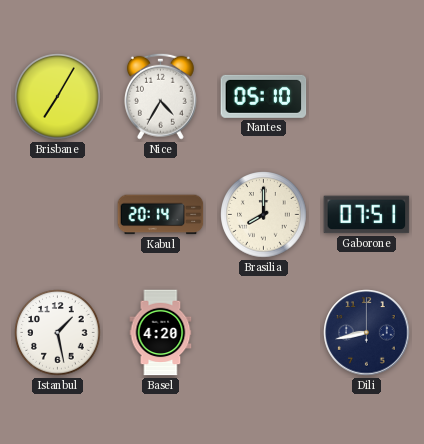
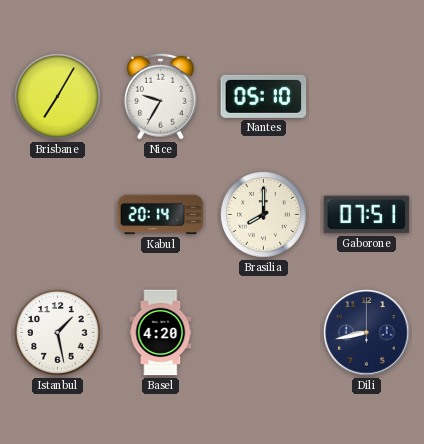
Nice: 4:35 -> 9:35 (160, 96)
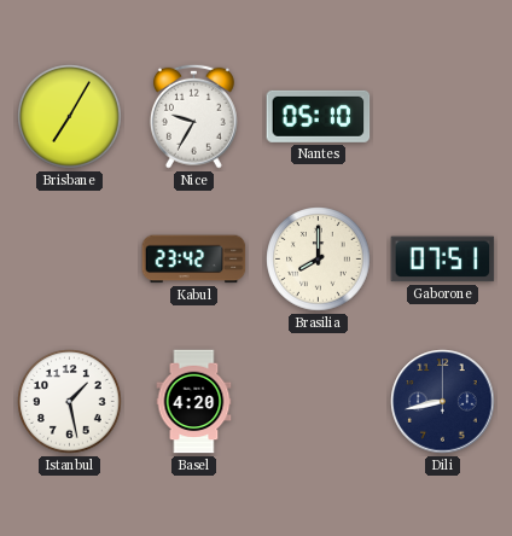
Kabul: 20:14 -> 23:42 (194, 260)
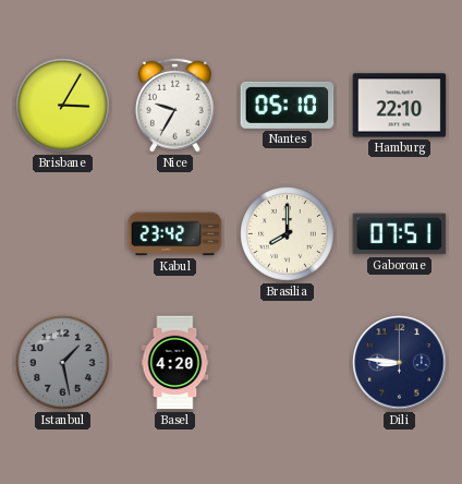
Brisbane: 7:05 -> 3:05 (63, 106)
Hamburg: none -> 22:10 (400, 106)
Istanbul dial: white -> grey (63, 363)
Dili: 8:43 -> 8:46 (400, 363)
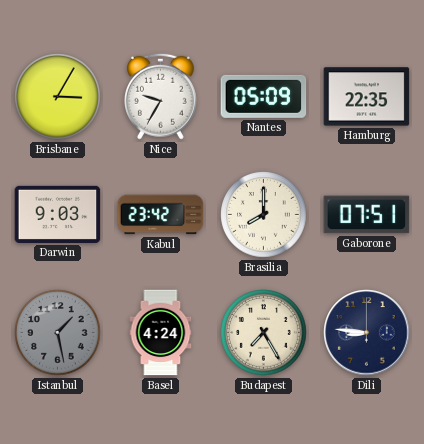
Nantes: 05:10 -> 05:09 (264, 96)
Hamburg: 22:10 -> 22:35 (367, 97)
Darwin: none -> 9:03 (58, 214)
Basel: 4:20 -> 4:24 (161, 333)
Budapest: none -> 7:25 (264, 333)
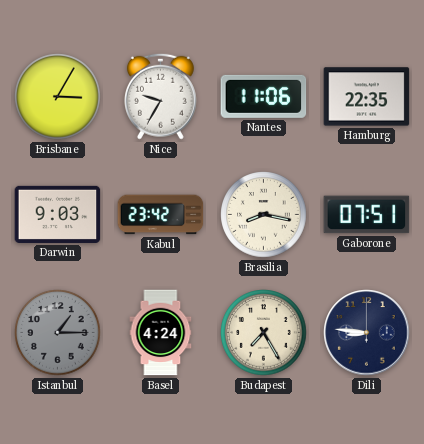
Nantes: 05:09 -> 11:06 (264, 96)
Brasilia: 8:00 -> 8:17 (264, 215)
Istanbul: 1:28 -> 1:15 (58, 333)
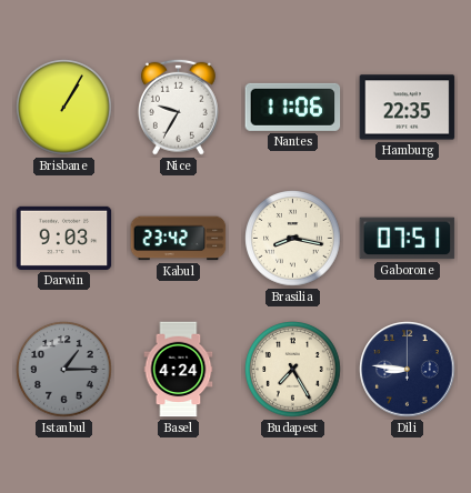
Brisbane: 3:05 -> 1:05 (64, 108)
